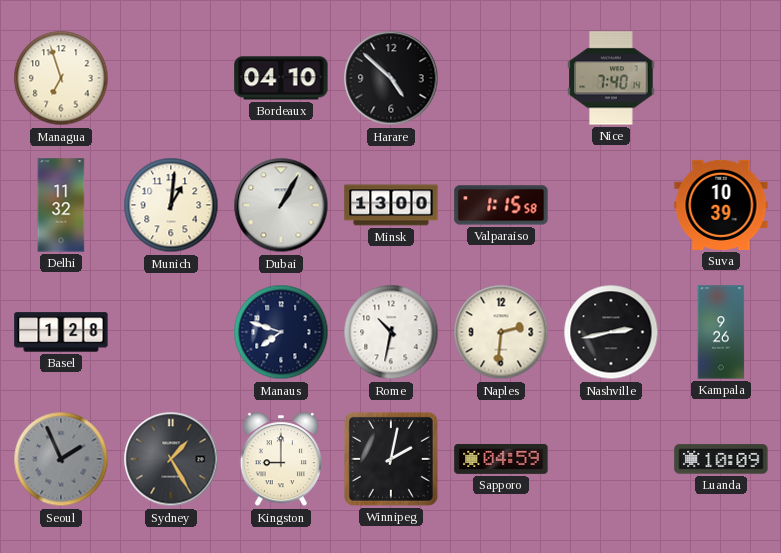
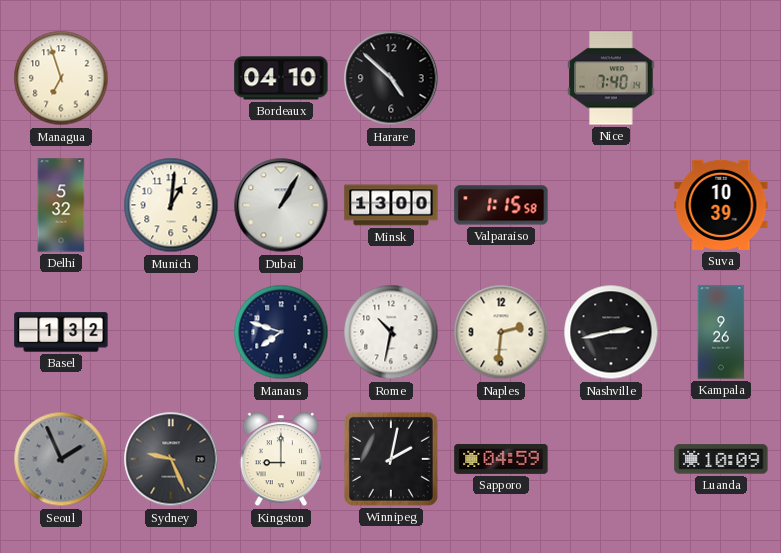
Delhi: 11:32 -> 5:32 (61, 205)
Basel: 1:28 -> 1:32 (61, 332)
Sydney: 1:25 -> 9:26 (171, 459)
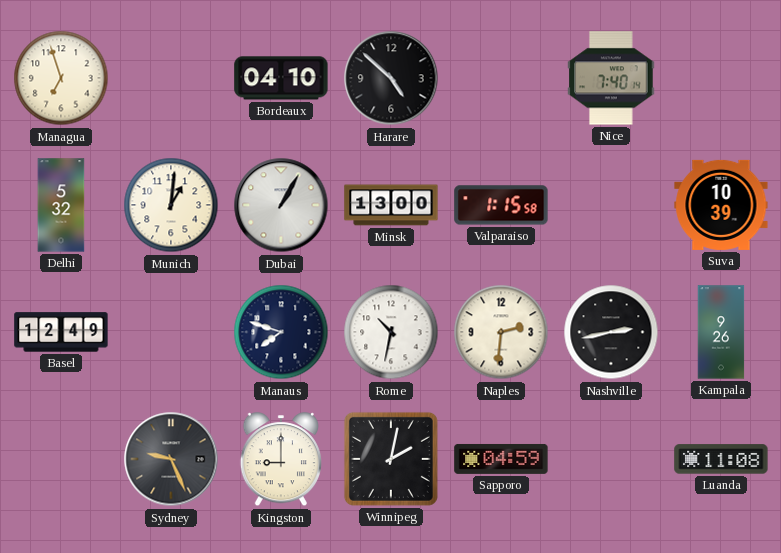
Basel: 1:32 -> 12:49 (61, 332)
Seoul: 1:56 -> none (61, 459)
Luanda: 10:09 -> 11:08 (721, 459)
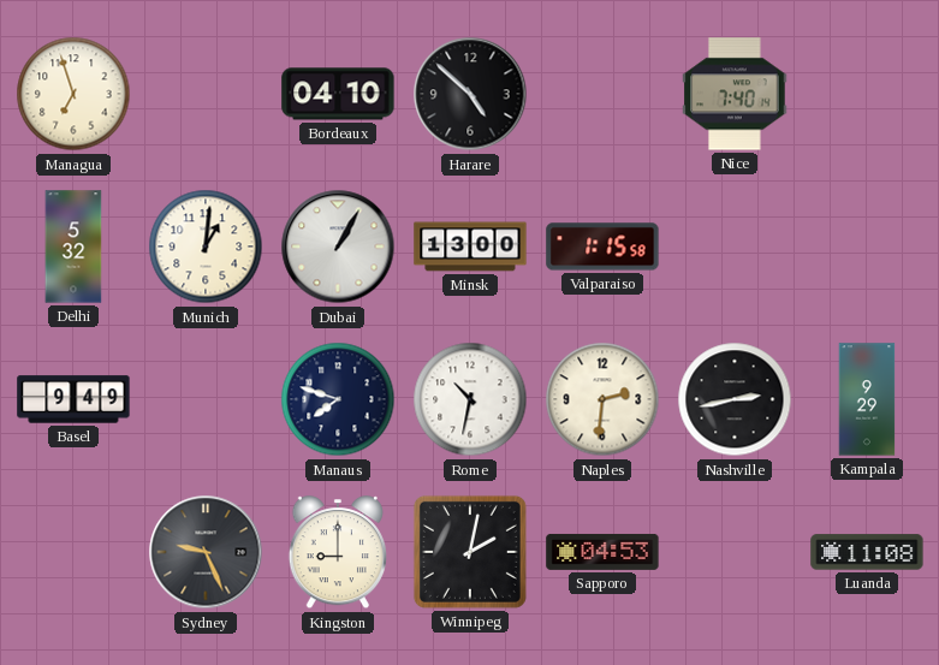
Suva: 10:39 -> none (721, 205)
Basel: 12:49 -> 9:49 (73, 399)
Kampala: 9:26 -> 9:29 (867, 399)
Sapporo: 04:59 -> 04:53 (602, 552)
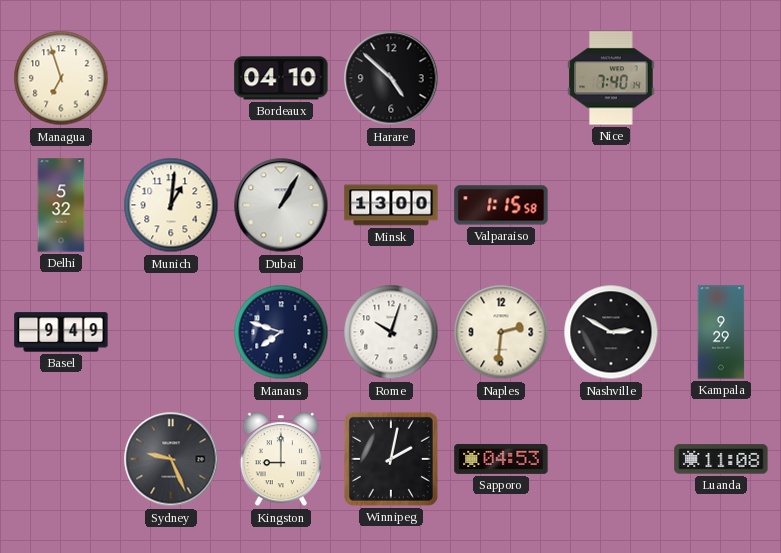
Rome: 10:32 -> 10:03 (391, 332)
Nashville: 2:43 -> 2:50 (611, 332)
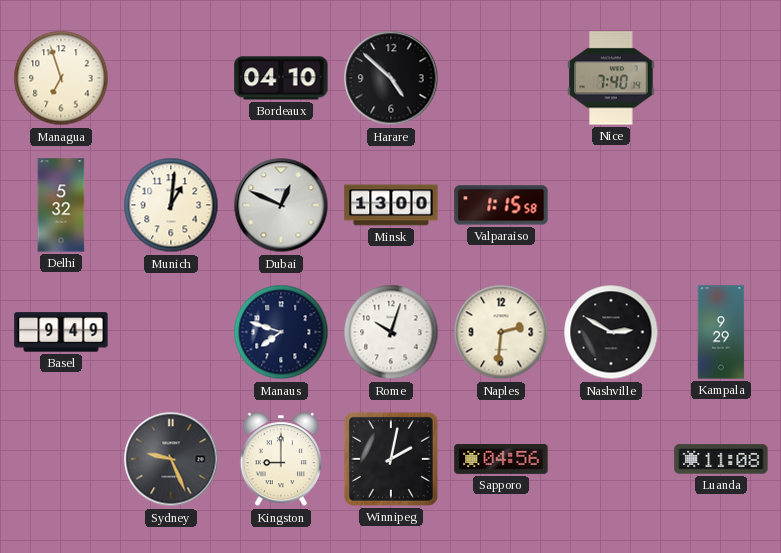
Dubai: 1:05 -> 12:49 (281, 205)
Sapporo: 04:53 -> 04:56 (501, 459)
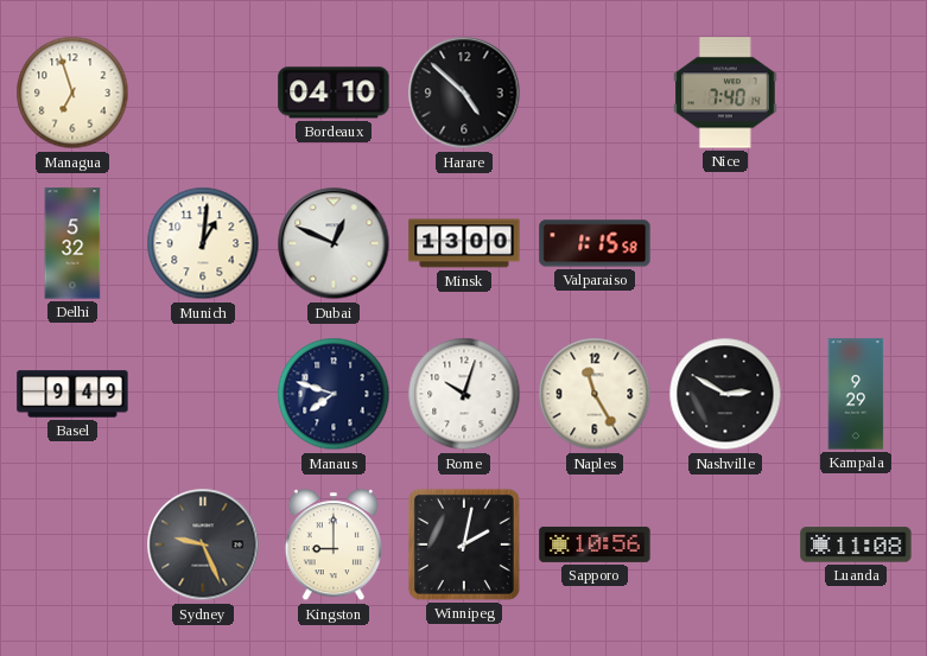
Naples: 2:31 -> 11:25 (595, 394)
Sapporo: 04:56 -> 10:56 (595, 544)
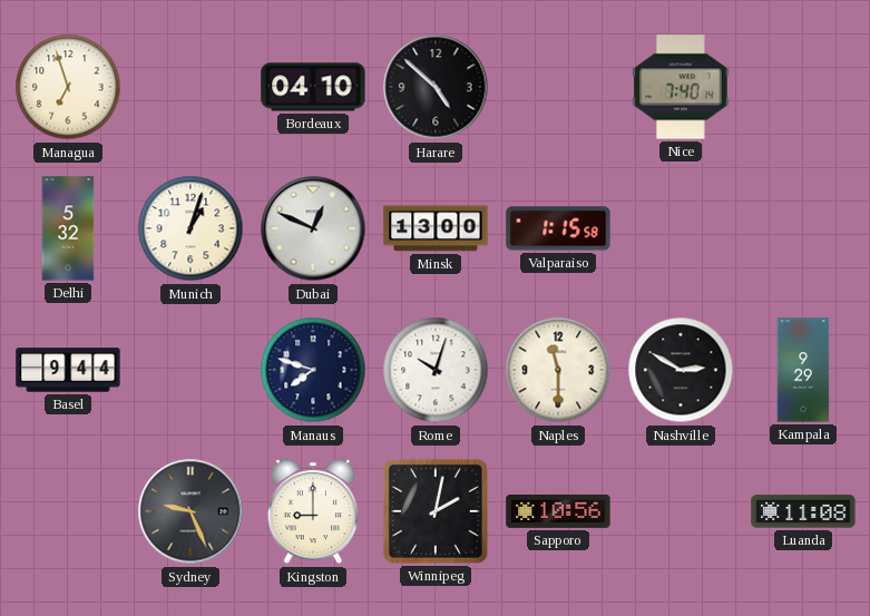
Munich: 1:01 -> 1:03 (190, 228)
Basel: 9:49 -> 9:44 (68, 370)
Naples: 11:25 -> 11:30 (558, 370)
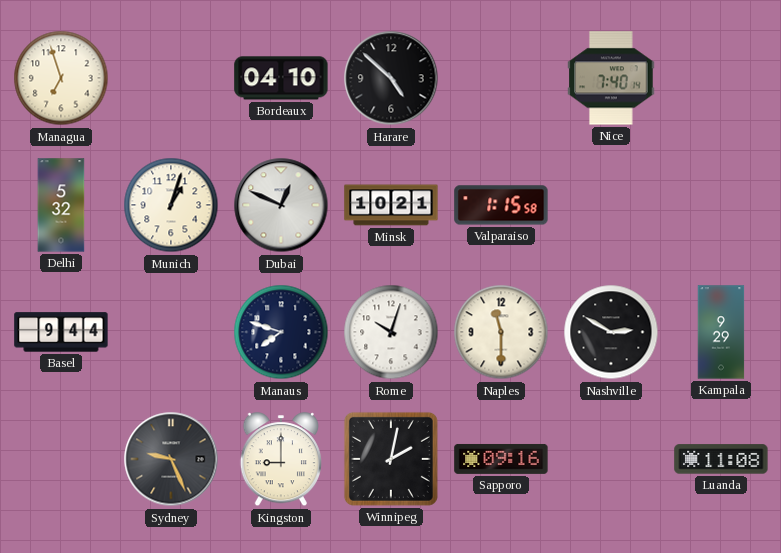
Minsk: 13:00 -> 10:21 (391, 205)
Sapporo: 10:56 -> 09:16 (501, 459)
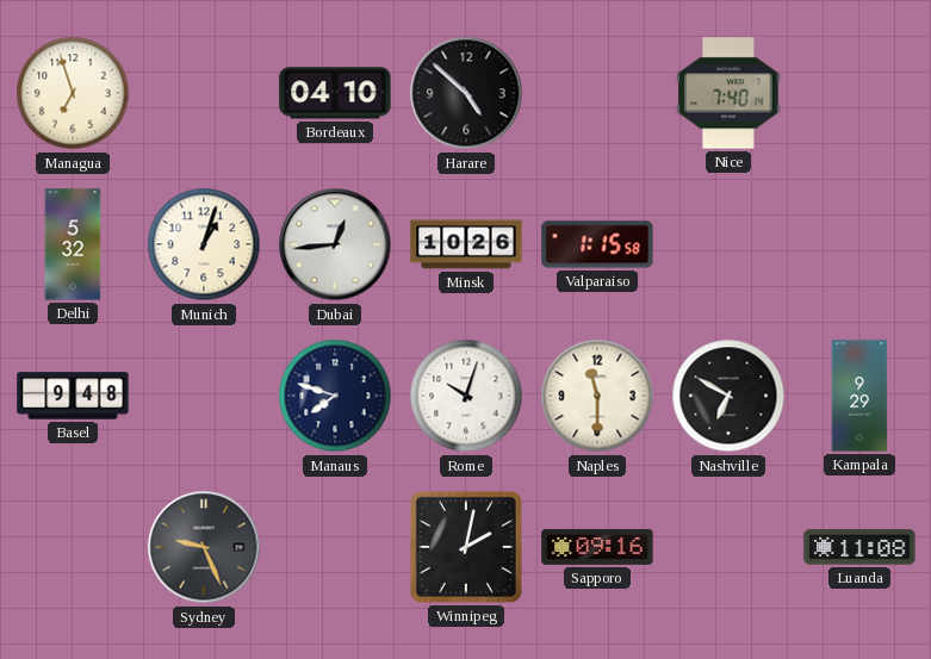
Dubai: 12:49 -> 12:44 (335, 244)
Minsk: 10:21 -> 10:26 (466, 244)
Basel: 9:44 -> 9:48 (73, 396)
Nashville: 2:50 -> 6:50 (728, 396)
Kingston: 9:00 -> none (280, 460)
